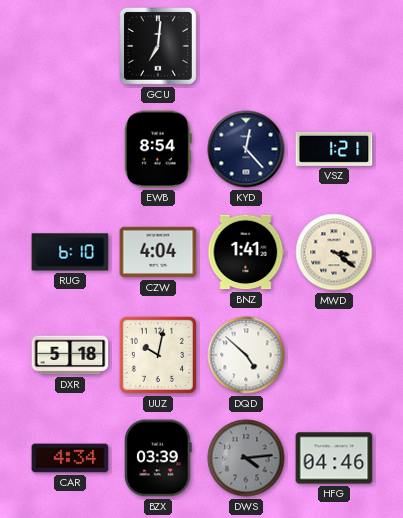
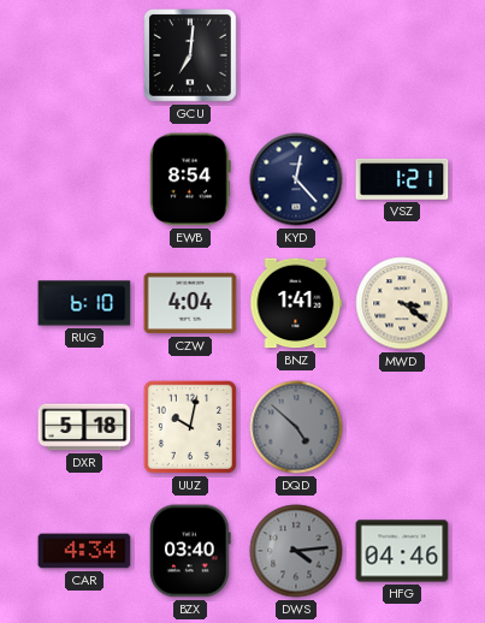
DQD dial: white -> grey (296, 427)
BZX: 03:39 -> 03:40 (190, 551)
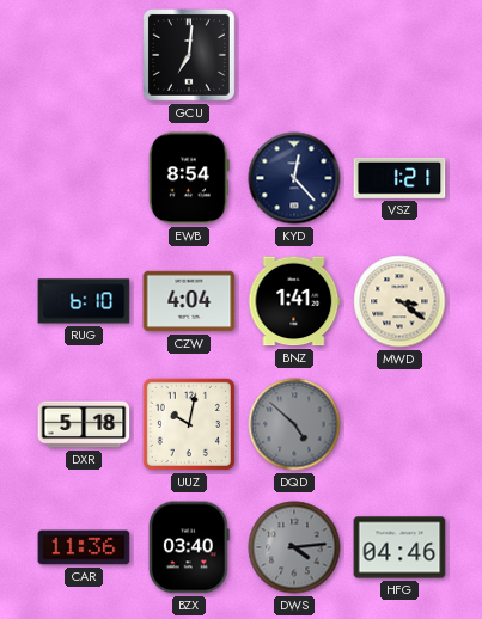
CAR: 4:34 -> 11:36 (84, 547)
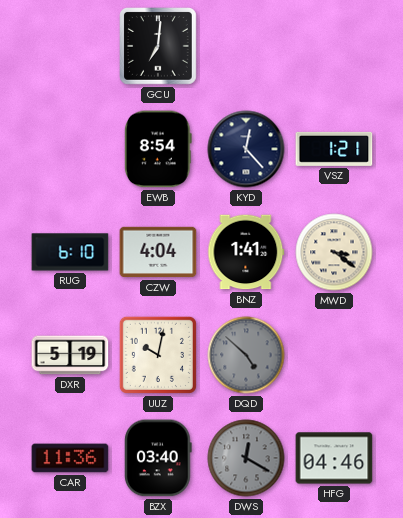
DXR: 5:18 -> 5:19 (70, 355)
DWS: 4:14 -> 12:20 (246, 458)
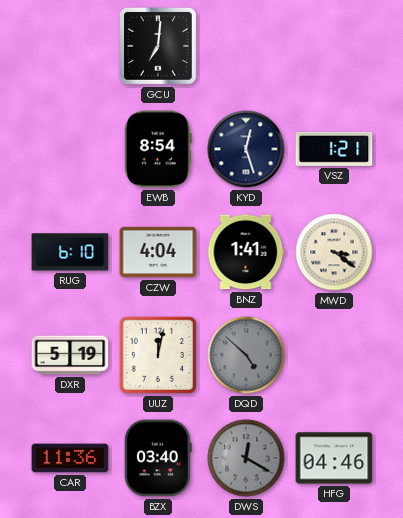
KYD: 12:23 -> 12:27 (246, 149)
UUZ: 10:02 -> 12:02 (158, 355)
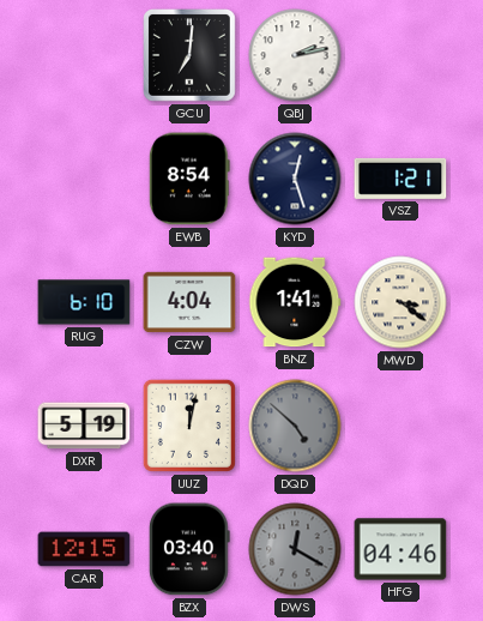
QBJ: none -> 2:13 (295, 55)
CAR: 11:36 -> 12:15 (84, 549)
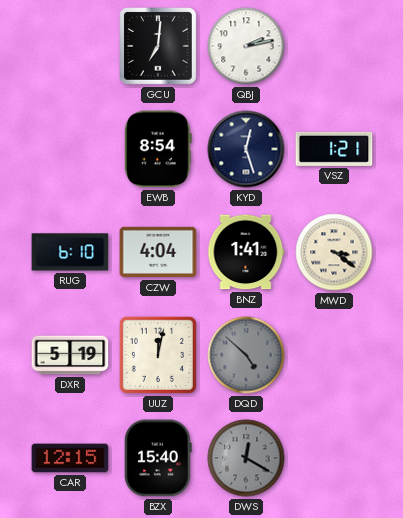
BZX: 03:40 -> 15:40 (158, 458)
HFG: 04:46 -> none (400, 549)
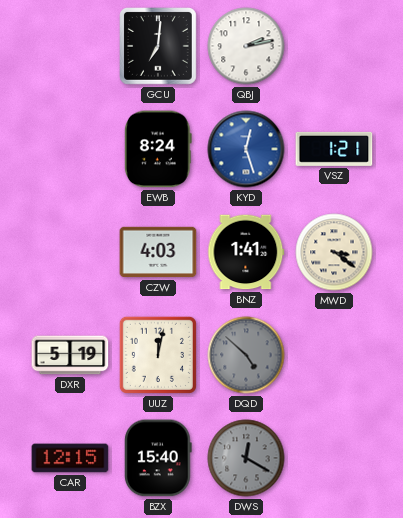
EWB: 8:54 -> 8:24 (158, 149)
KYD dial: navy -> blue (246, 149)
RUG: 6:10 -> none (70, 252)
CZW: 4:04 -> 4:03 (158, 252)
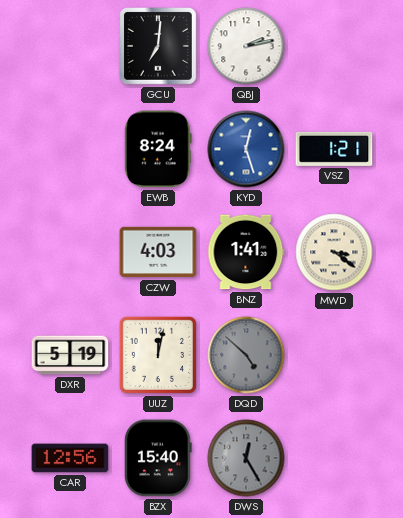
CAR: 12:15 -> 12:56 (70, 458)
DWS: 12:20 -> 12:25 (246, 458)
